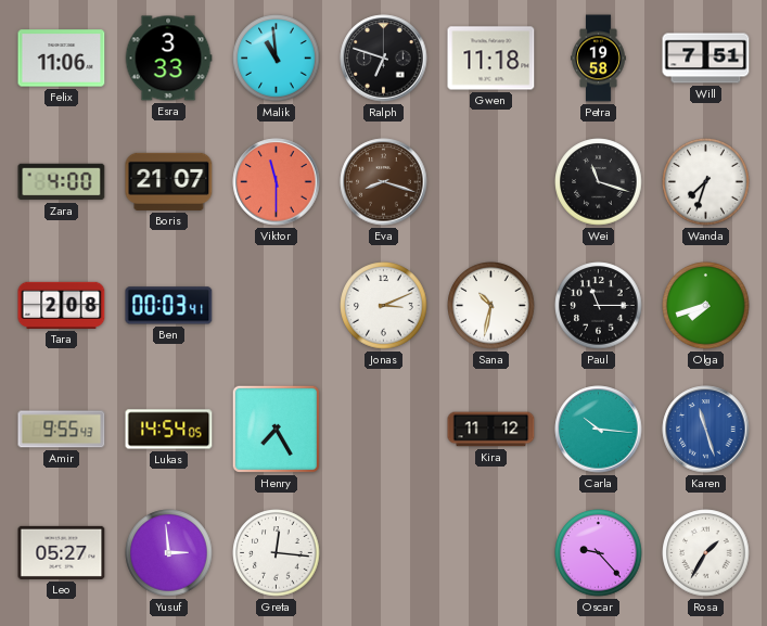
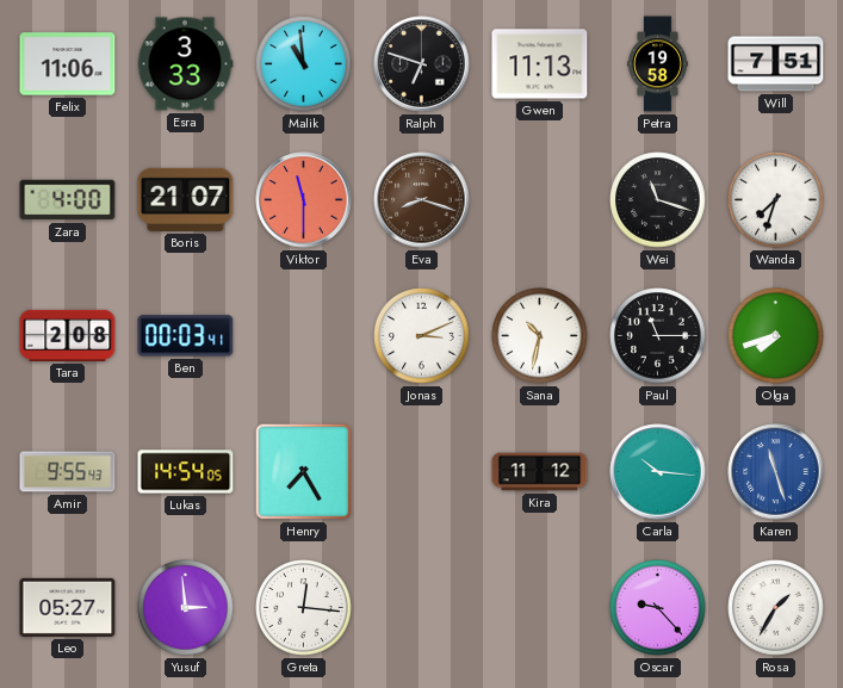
Gwen: 11:18 -> 11:13 (540, 64)
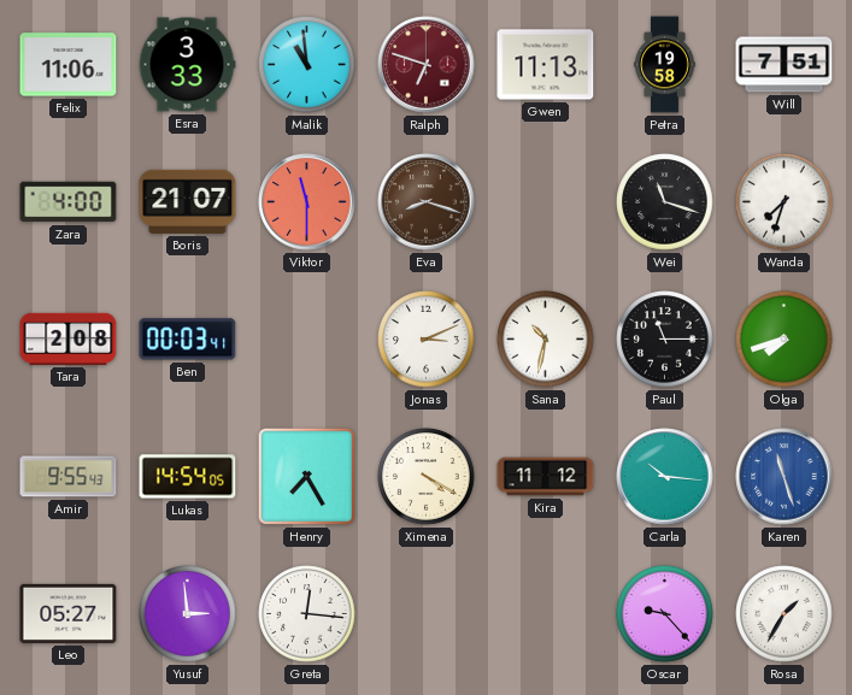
Ralph dial: black -> burgundy (427, 65)
Ximena: none -> 4:20 (427, 477)
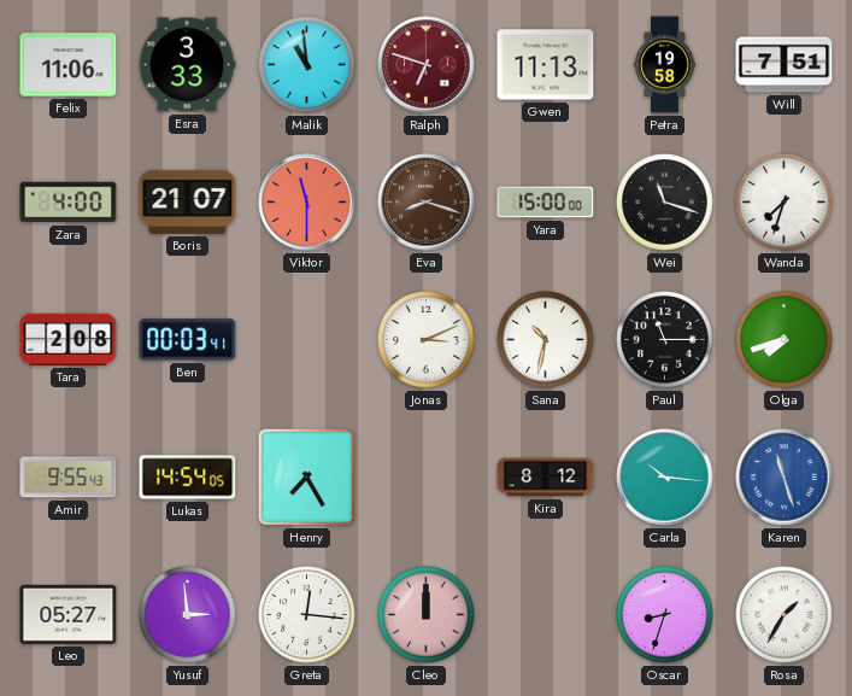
Yara: none -> 15:00 (546, 203)
Ximena: 4:20 -> none (427, 477)
Kira: 11:12 -> 8:12 (546, 478)
Cleo: none -> 12:00 (427, 615)
Oscar: 9:23 -> 8:33 (665, 615)
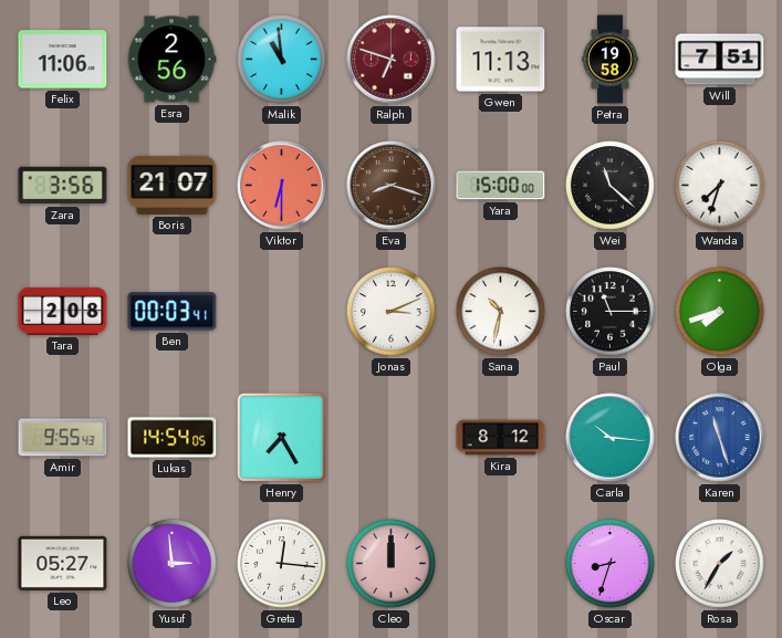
Esra: 3:33 -> 2:56 (171, 60)
Zara: 4:00 -> 3:56 (63, 186)
Viktor: 11:30 -> 6:30 (282, 186)
Wei: 11:18 -> 11:22 (611, 186)
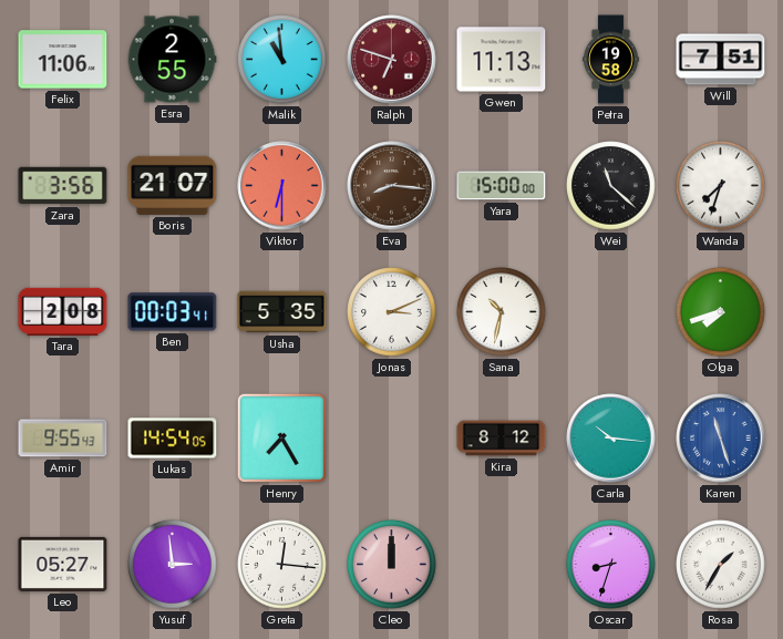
Esra: 2:56 -> 2:55 (172, 60)
Eva: 8:18 -> 8:16 (392, 186)
Usha: none -> 5:35 (282, 312)
Paul: 11:15 -> none (611, 312)
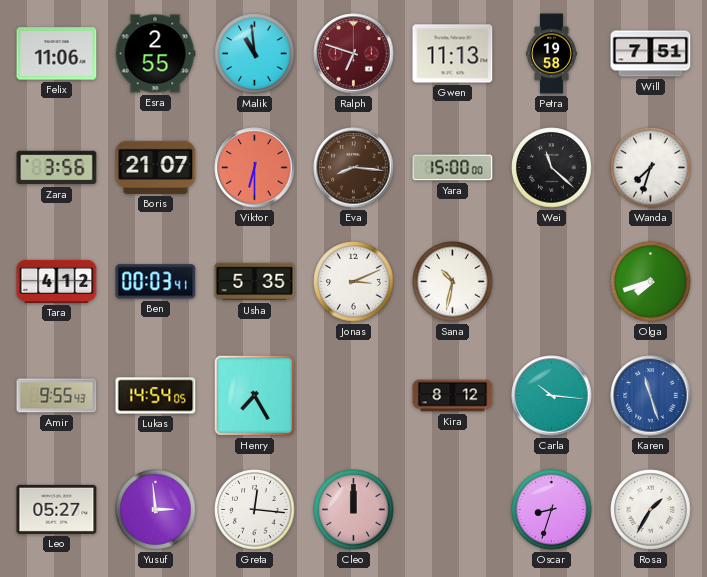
Tara: 2:08 -> 4:12 (57, 281)
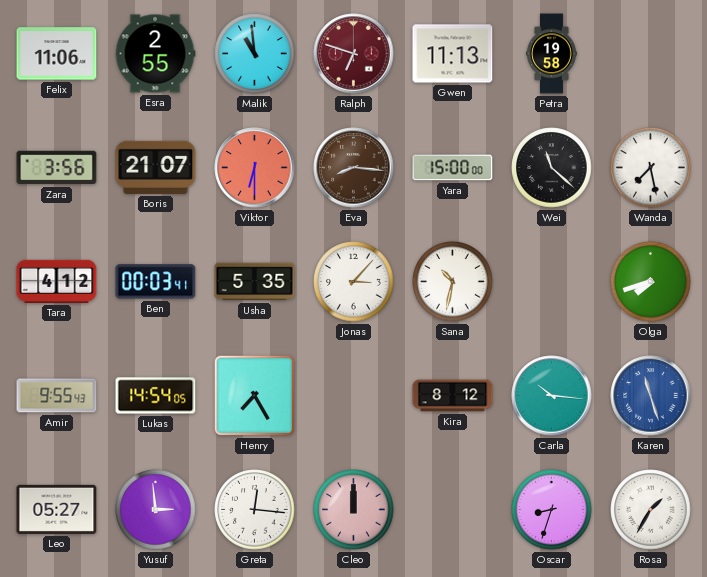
Will: 7:51 -> none (651, 54)
Wanda: 7:33 -> 7:28 (651, 168)
Jonas: 3:11 -> 3:07 (354, 282)
